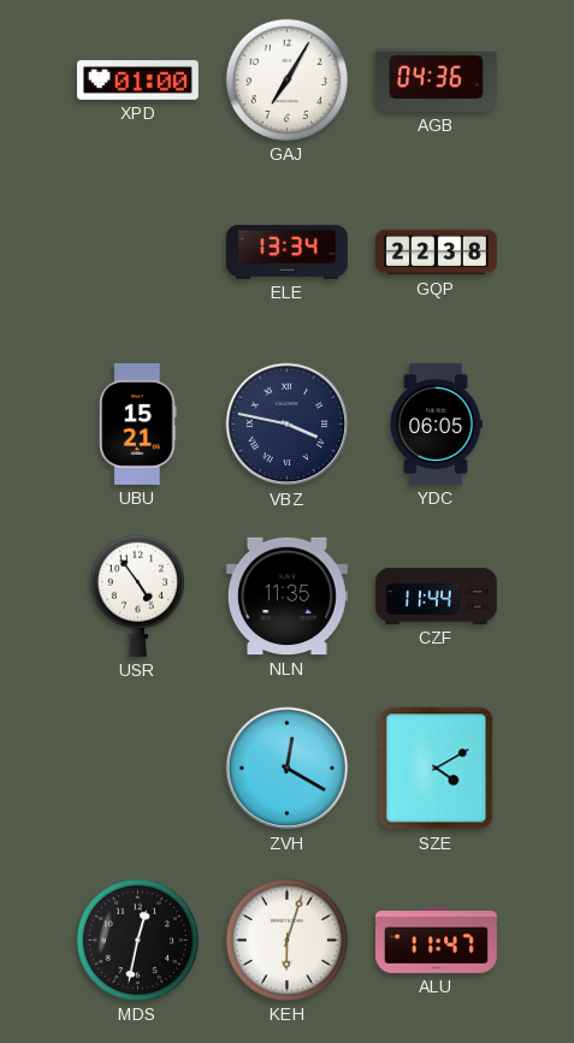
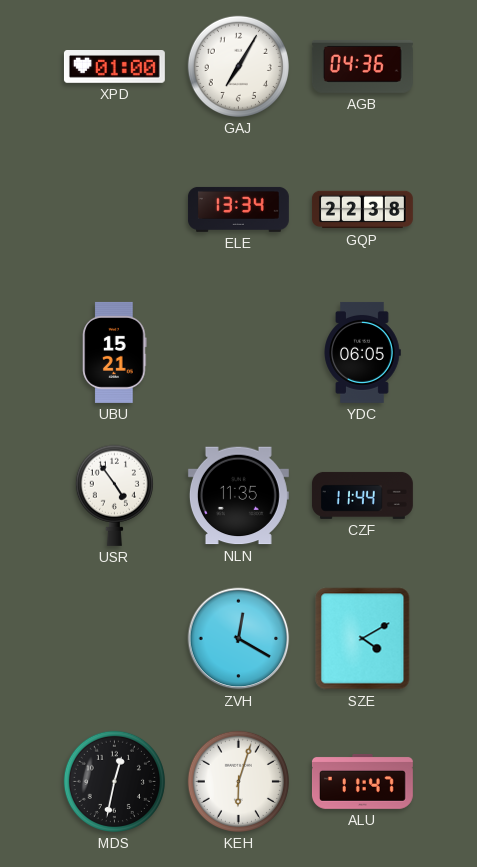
VBZ: 3:47 -> none (288, 425)
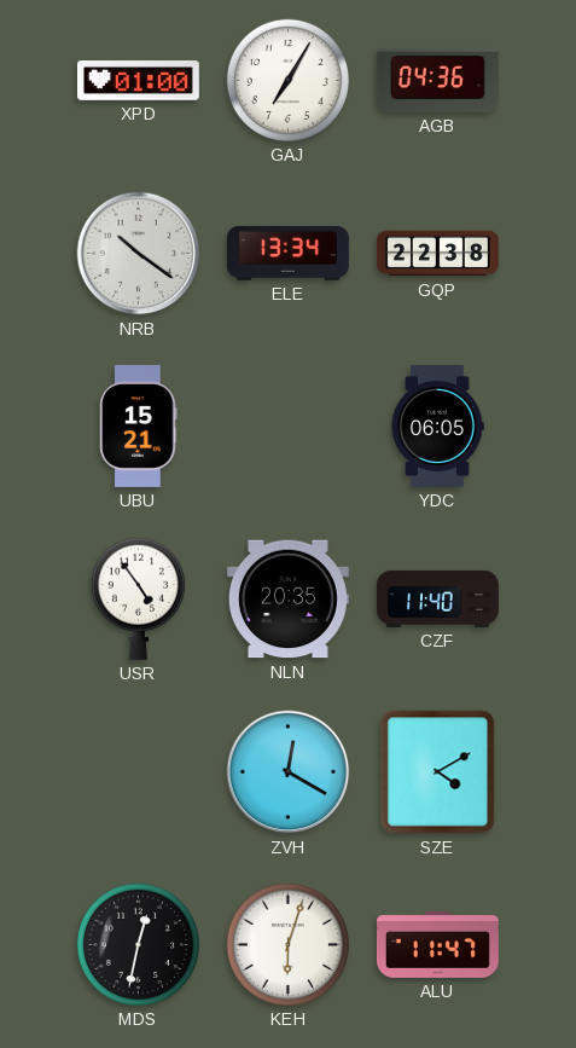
NRB: none -> 10:21 (139, 254)
NLN: 11:35 -> 20:35 (287, 600)
CZF: 11:44 -> 11:40 (437, 598)
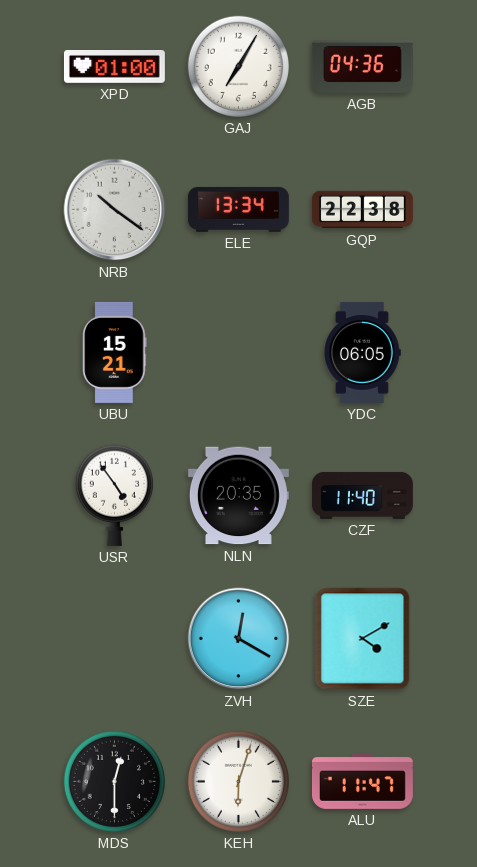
MDS: 12:32 -> 12:30 (114, 781)
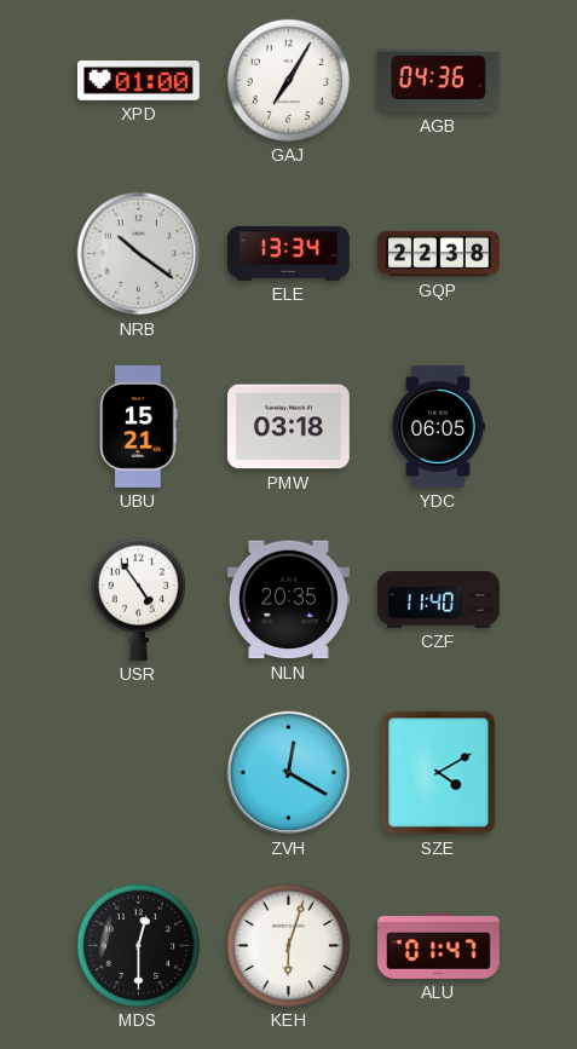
PMW: none -> 03:18 (288, 427)
ALU: 11:47 -> 01:47 (438, 946)
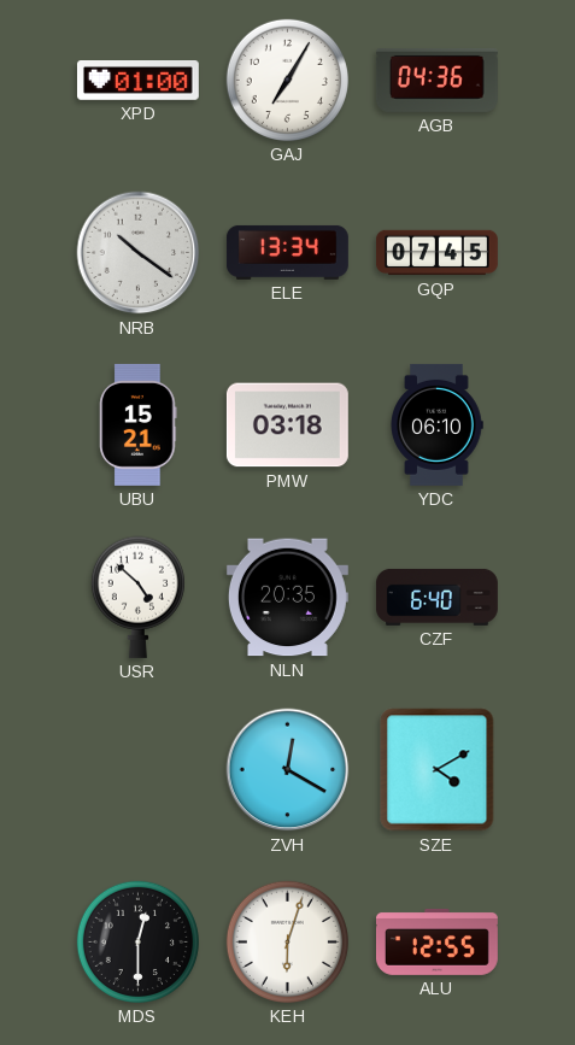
GQP: 22:38 -> 07:45 (436, 253)
YDC: 06:05 -> 06:10 (436, 424)
USR: 4:54 -> 4:52 (137, 597)
CZF: 11:40 -> 6:40 (436, 597)
ALU: 01:47 -> 12:55 (436, 943)
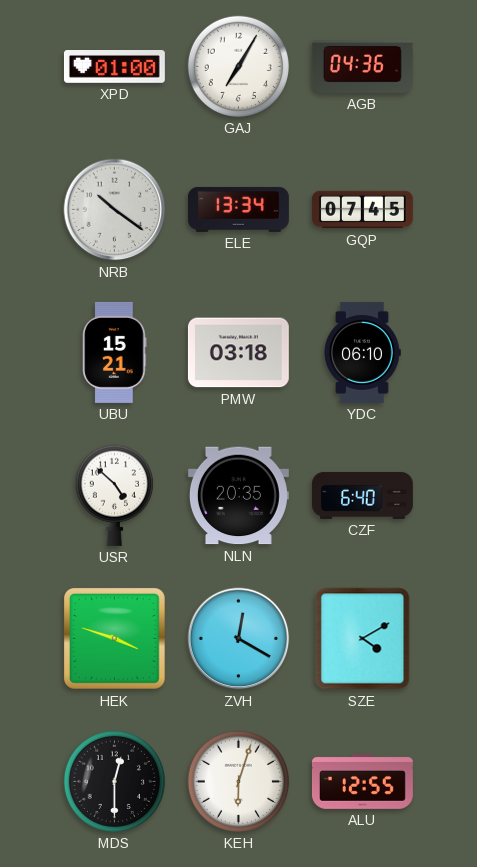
HEK: none -> 3:48 (115, 639)
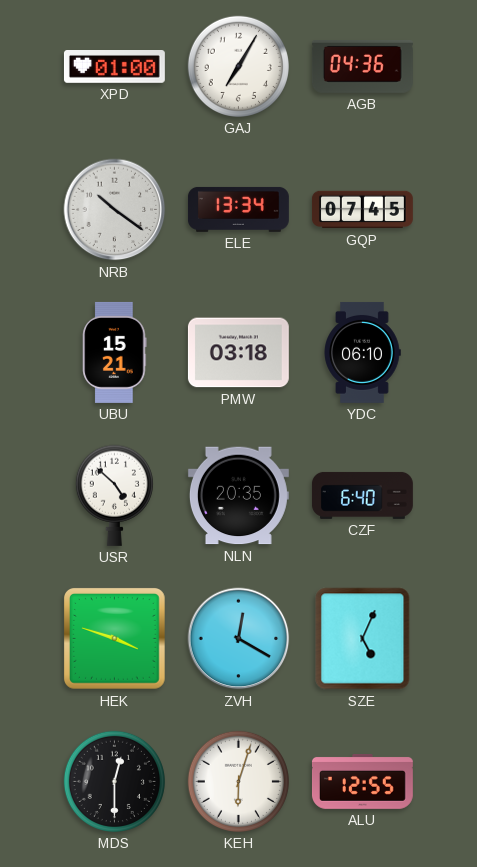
SZE: 4:10 -> 5:04 (363, 639)
